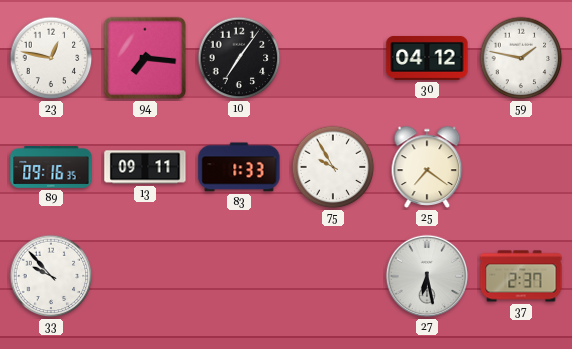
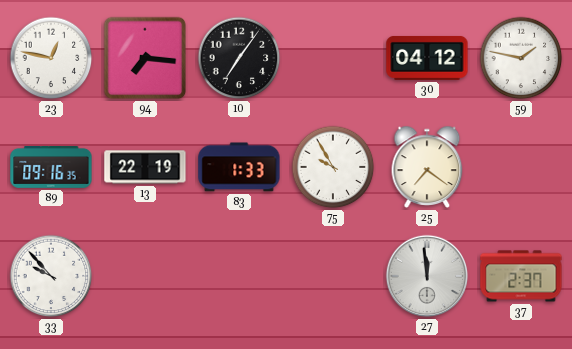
13: 09:11 -> 22:19 (145, 167)
27: 6:28 -> 11:59 (427, 276)
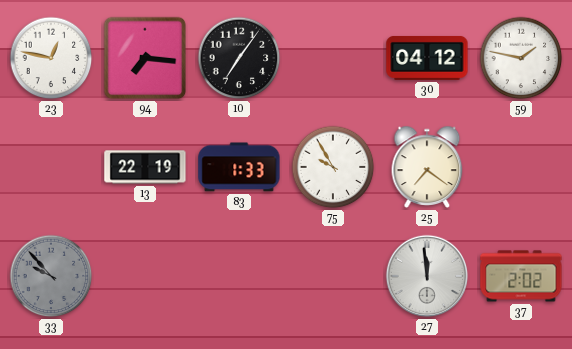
89: 09:16 -> none (51, 168)
33 dial: white -> grey (51, 276)
37: 2:37 -> 2:02 (521, 276)
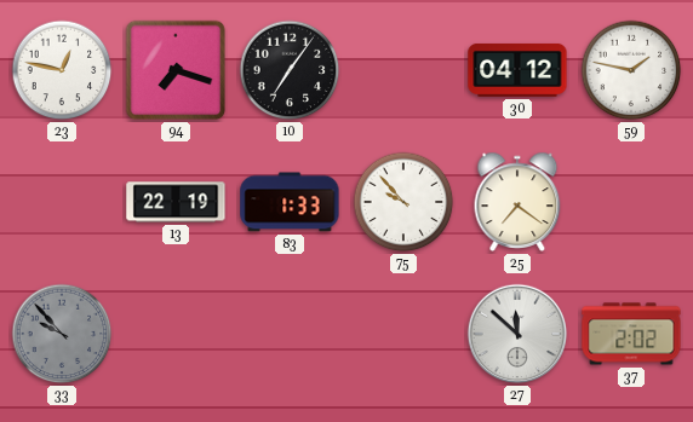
94: 7:16 -> 7:18 (176, 70)
75: 9:55 -> 9:53 (403, 202)
27: 11:59 -> 11:52 (517, 334)
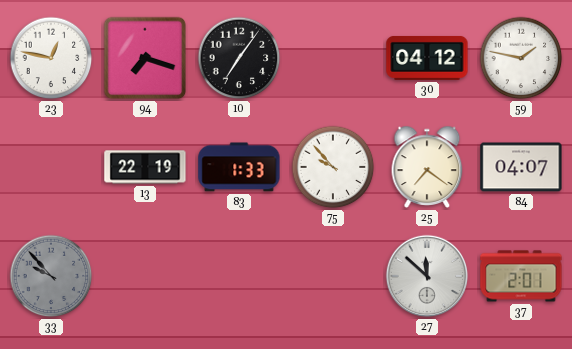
84: none -> 04:07 (521, 167)
37: 2:02 -> 2:01 (521, 276)
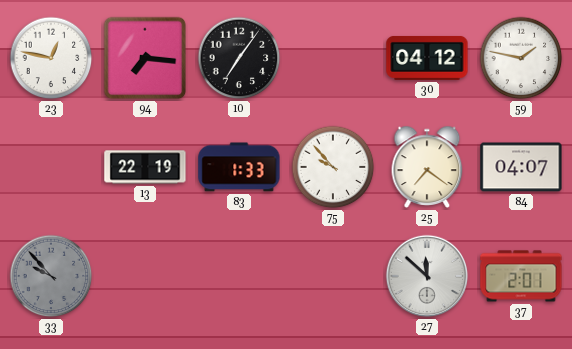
94: 7:18 -> 7:16 (145, 58)
